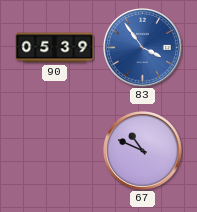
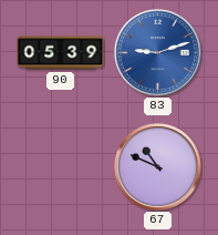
83: 3:54 -> 9:12 (158, 53)
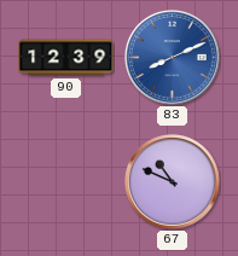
90: 05:39 -> 12:39 (66, 58)
83: 9:12 -> 8:11 (173, 58)
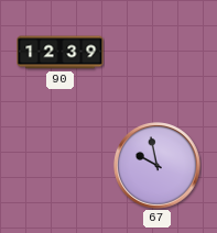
83: 8:11 -> none (173, 58)
67: 10:49 -> 9:58 (158, 166)
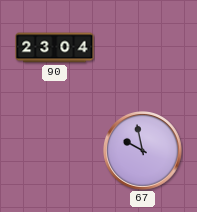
90: 12:39 -> 23:04 (55, 48)
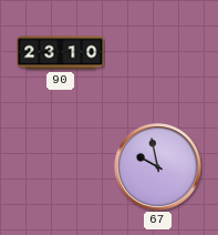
90: 23:04 -> 23:10 (61, 53)
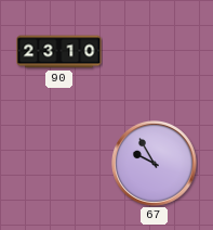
67: 9:58 -> 9:55 (155, 164)
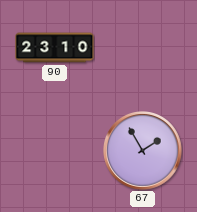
67: 9:55 -> 1:55 (143, 151)
